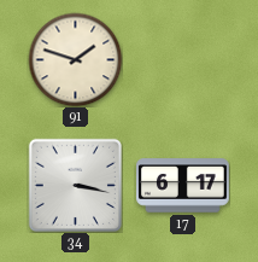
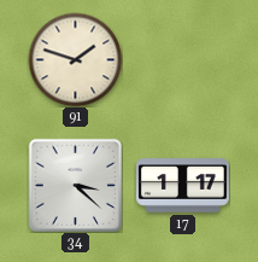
34: 3:17 -> 3:22 (75, 185)
17: 6:17 -> 1:17 (183, 186)
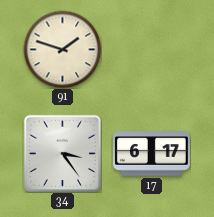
34: 3:22 -> 3:24 (62, 153)
17: 1:17 -> 6:17 (152, 154)
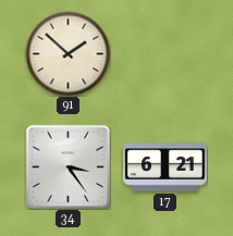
91: 1:48 -> 1:52 (68, 53)
17: 6:17 -> 6:21 (165, 167)
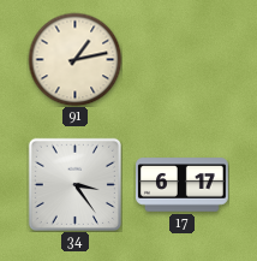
91: 1:52 -> 1:13 (74, 59)
17: 6:21 -> 6:17 (183, 185)
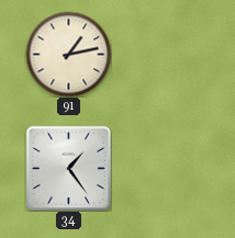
34: 3:24 -> 1:24 (68, 168)
17: 6:17 -> none (183, 185)
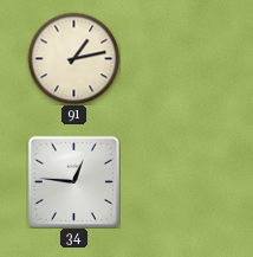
34: 1:24 -> 12:46 (73, 181)
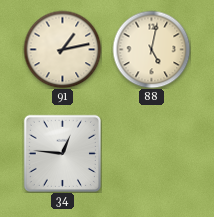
88: none -> 5:02 (151, 49)
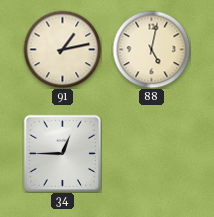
34: 12:46 -> 12:45 (62, 153)
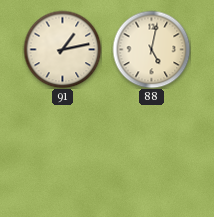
34: 12:45 -> none (62, 153)
